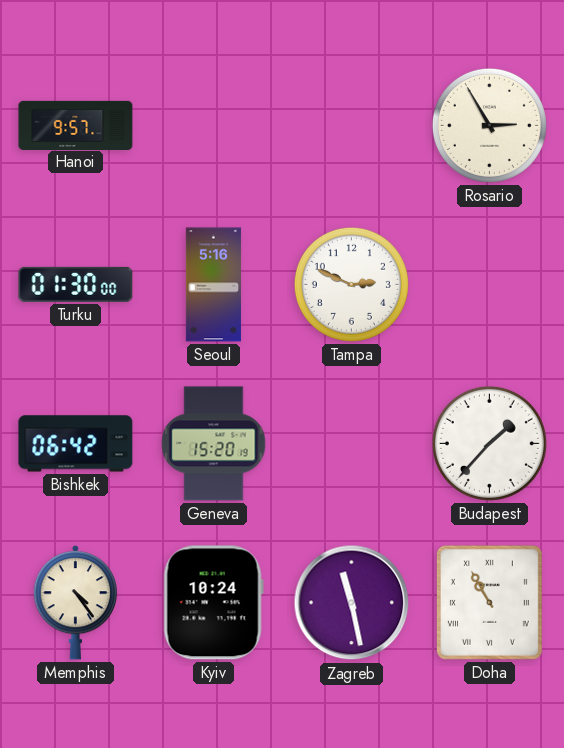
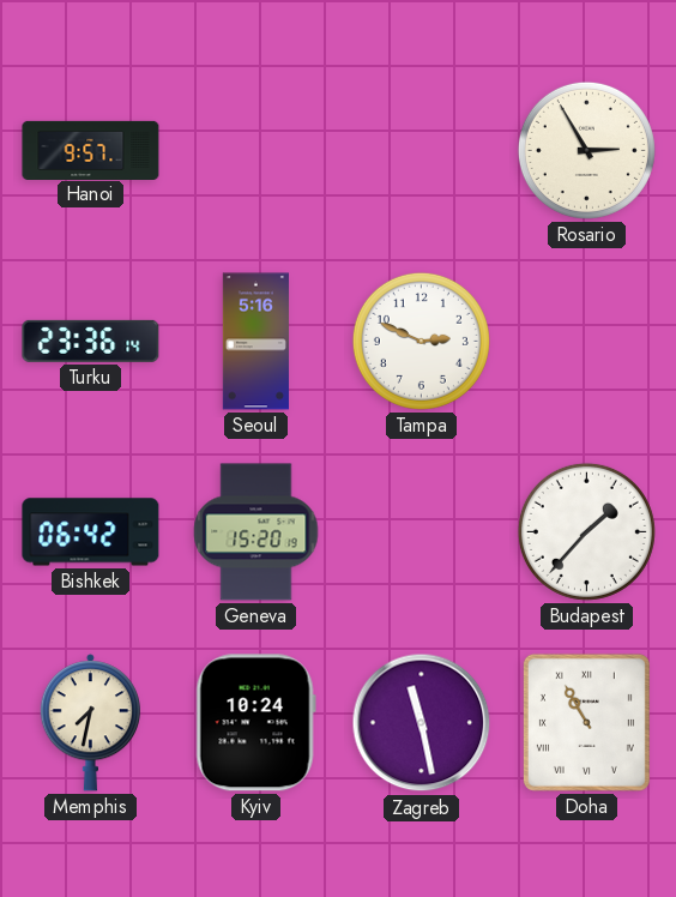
Turku: 01:30 -> 23:36 (91, 341)
Memphis: 4:24 -> 7:32 (90, 723)
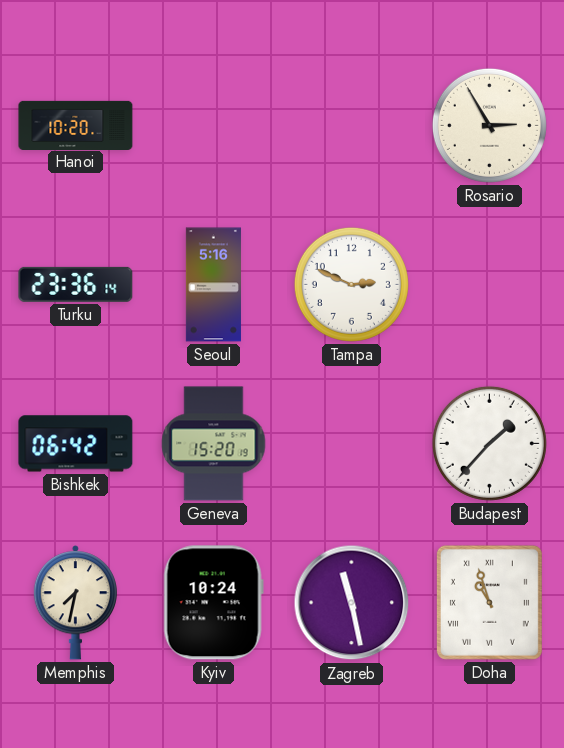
Hanoi: 9:57 -> 10:20 (76, 125)
Doha: 10:55 -> 10:57 (489, 602)
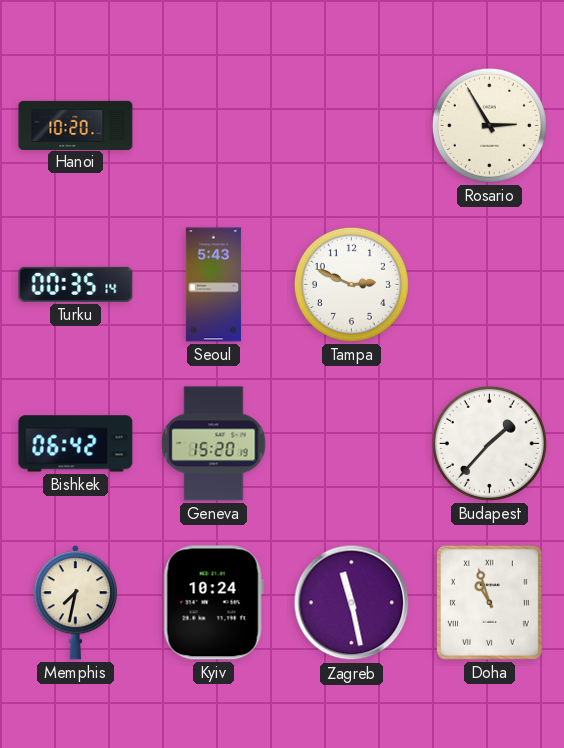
Turku: 23:36 -> 00:35 (76, 284)
Seoul: 5:16 -> 5:43 (213, 285)
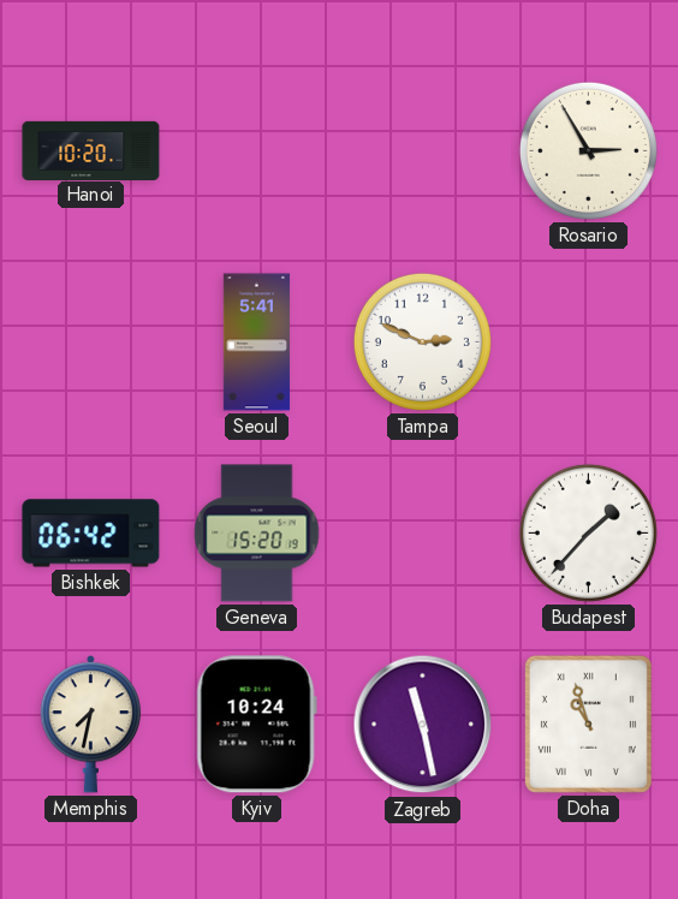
Turku: 00:35 -> none (76, 284)
Seoul: 5:43 -> 5:41 (256, 343)
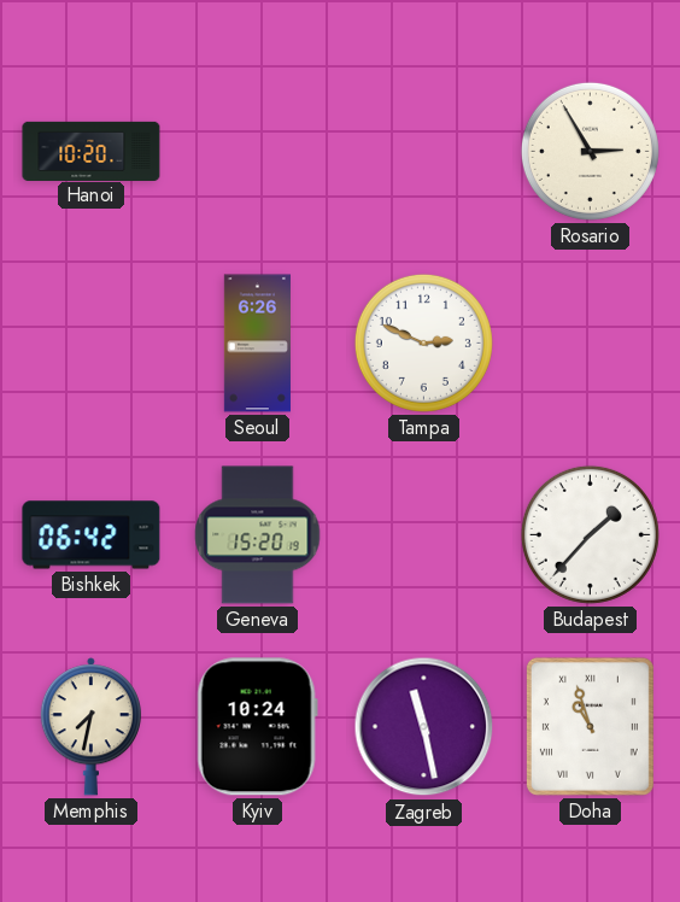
Seoul: 5:41 -> 6:26 (257, 344)
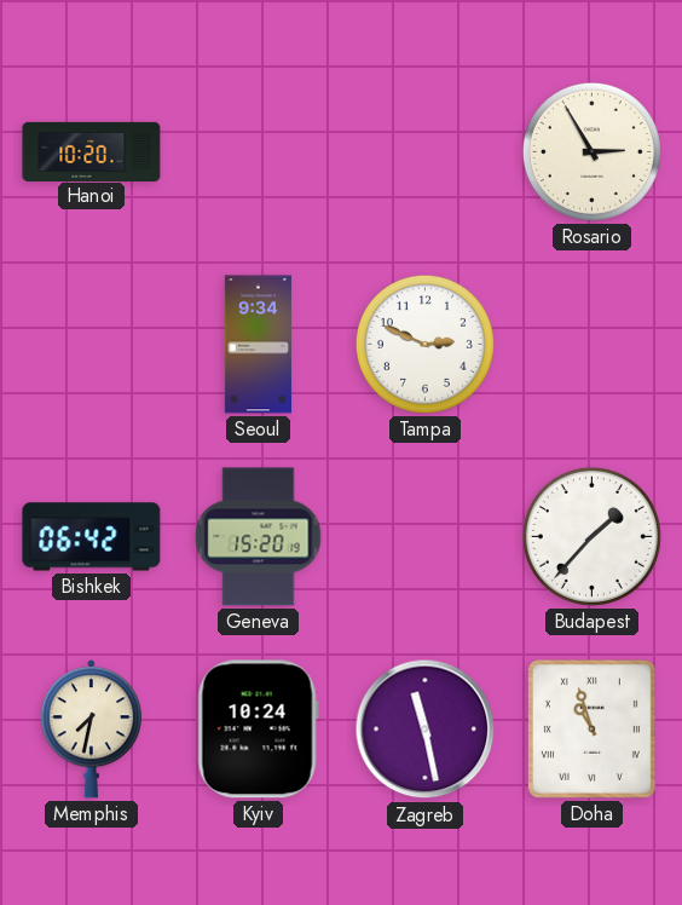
Seoul: 6:26 -> 9:34 (258, 345)
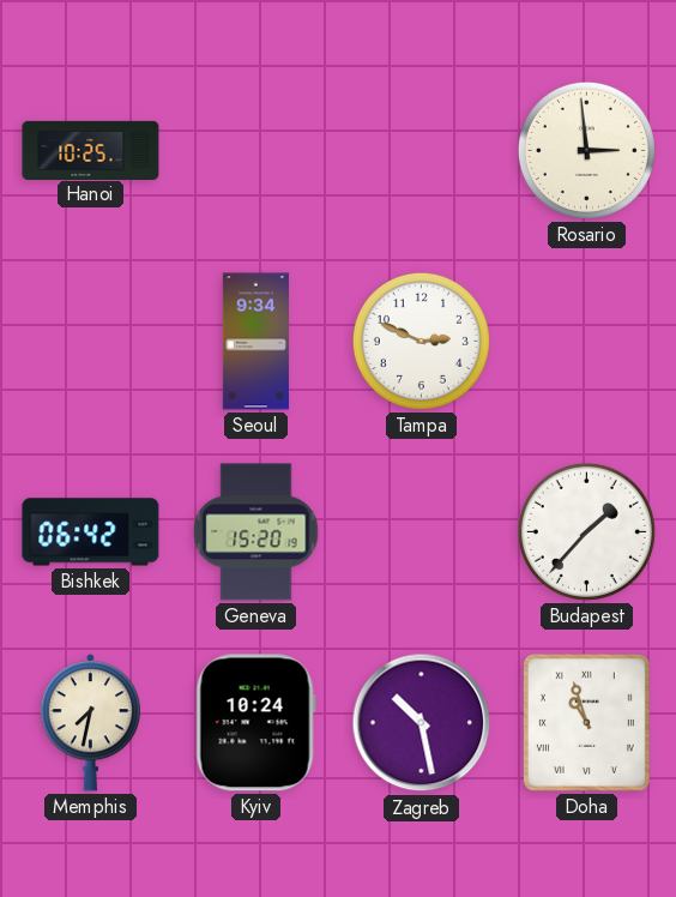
Hanoi: 10:20 -> 10:25 (91, 150)
Rosario: 2:55 -> 2:59 (586, 150)
Zagreb: 11:28 -> 10:28 (422, 723)
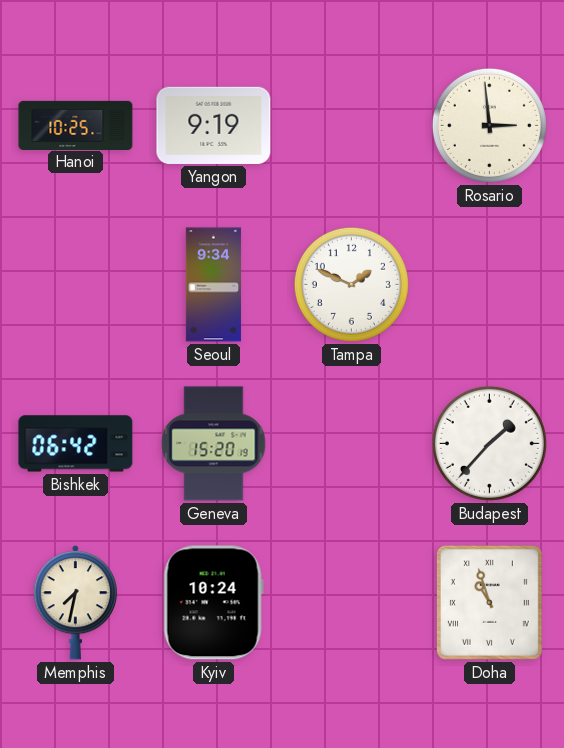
Yangon: none -> 9:19 (214, 125)
Tampa: 2:49 -> 1:49 (351, 284)
Zagreb: 10:28 -> none (422, 723)
